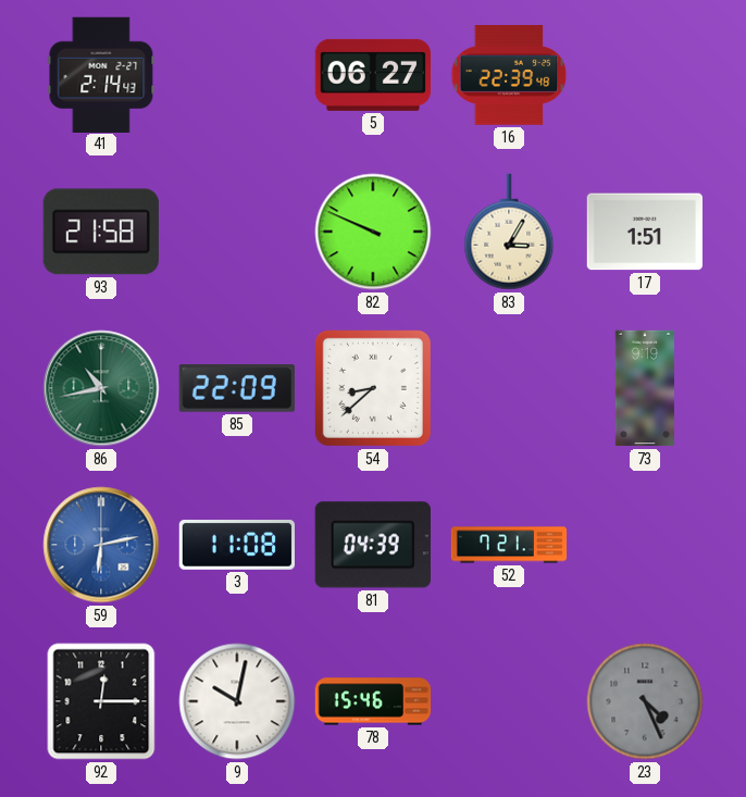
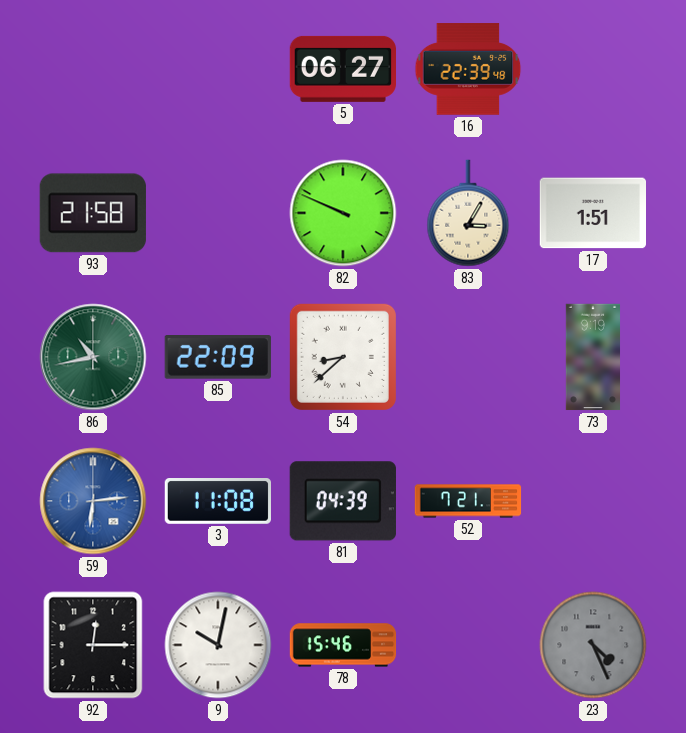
41: 2:14 -> none (101, 74)
59: 6:13 -> 6:14 (93, 501)
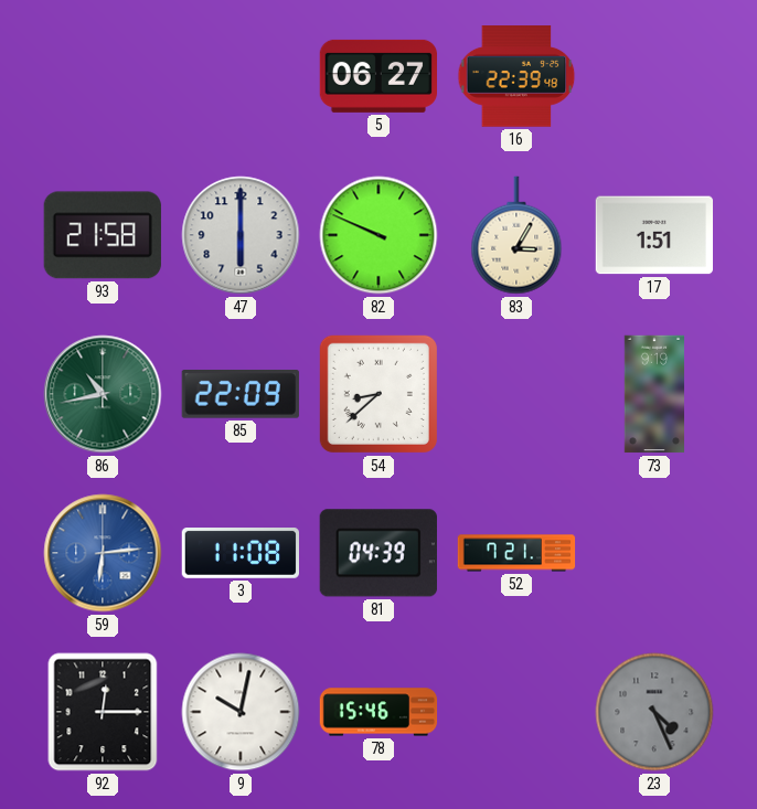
47: none -> 6:00 (241, 235)
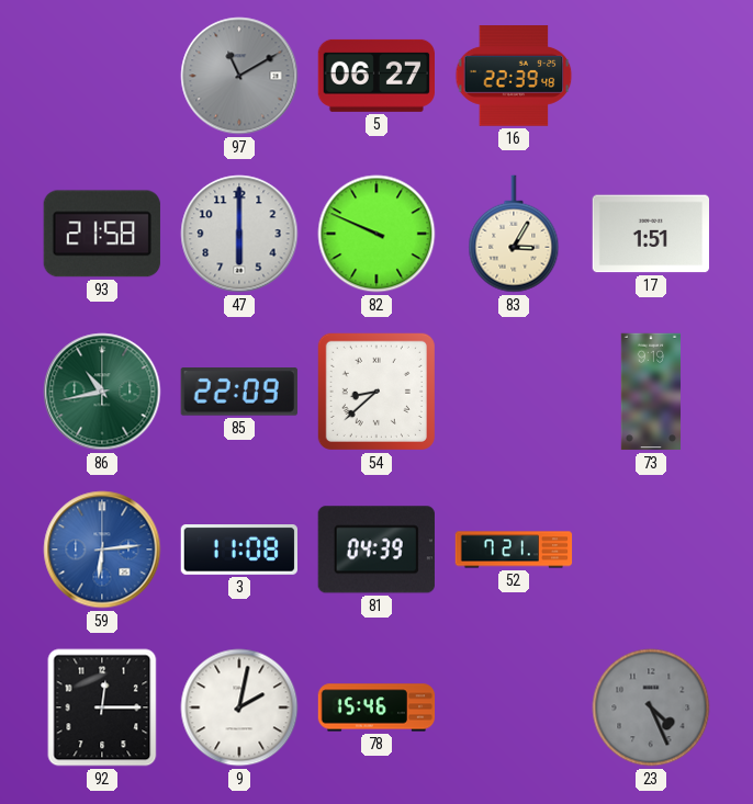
97: none -> 11:10 (239, 76)
9: 10:02 -> 2:02 (239, 707)
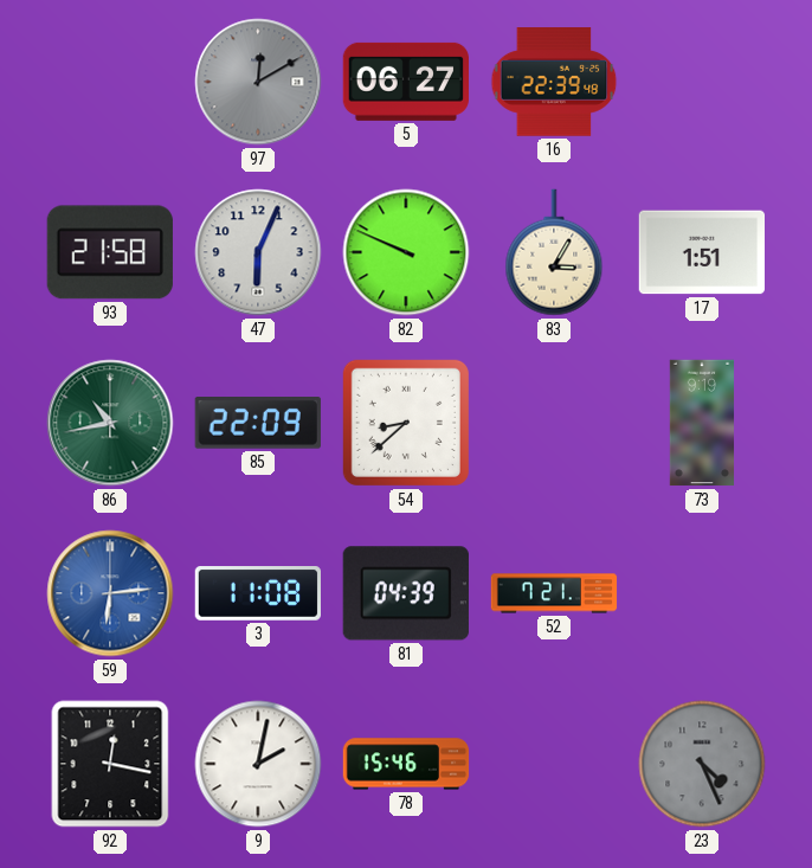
97: 11:10 -> 12:10 (258, 82)
47: 6:00 -> 6:04 (258, 252)
92: 12:15 -> 12:17 (110, 764)
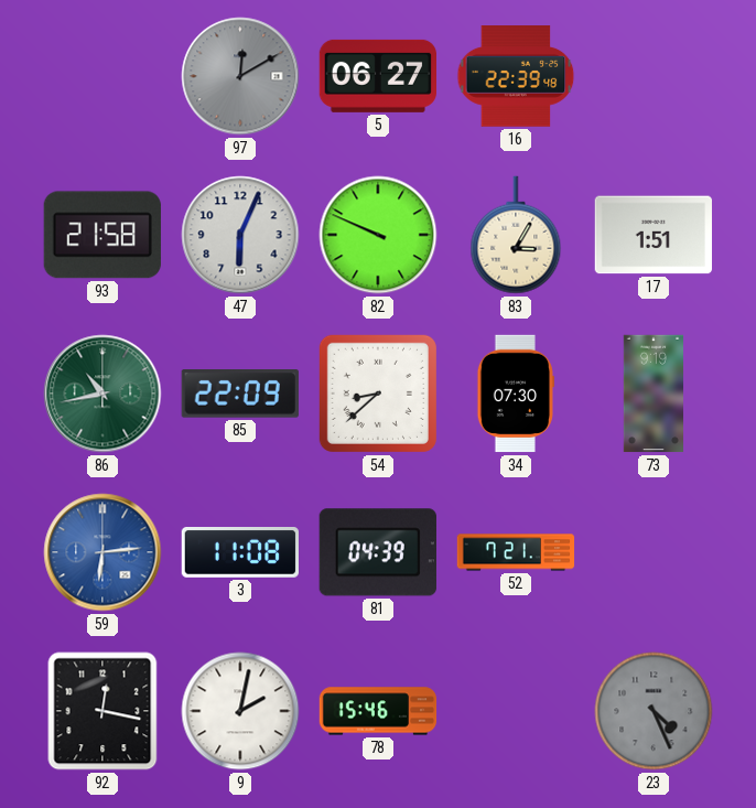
34: none -> 07:30 (516, 394)
